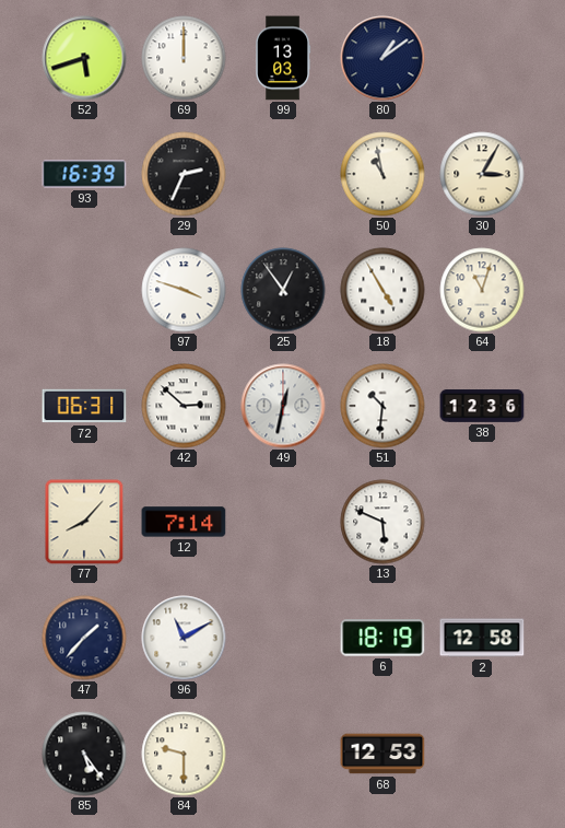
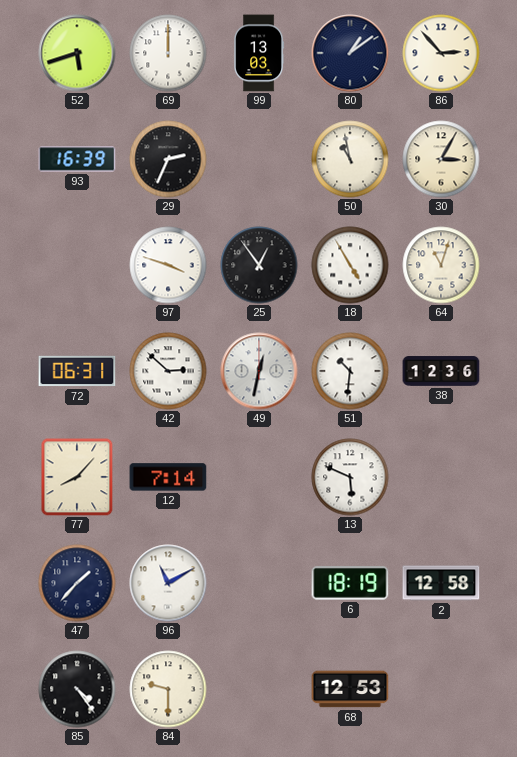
86: none -> 2:53 (441, 53)
85: 5:24 -> 4:24 (77, 689)
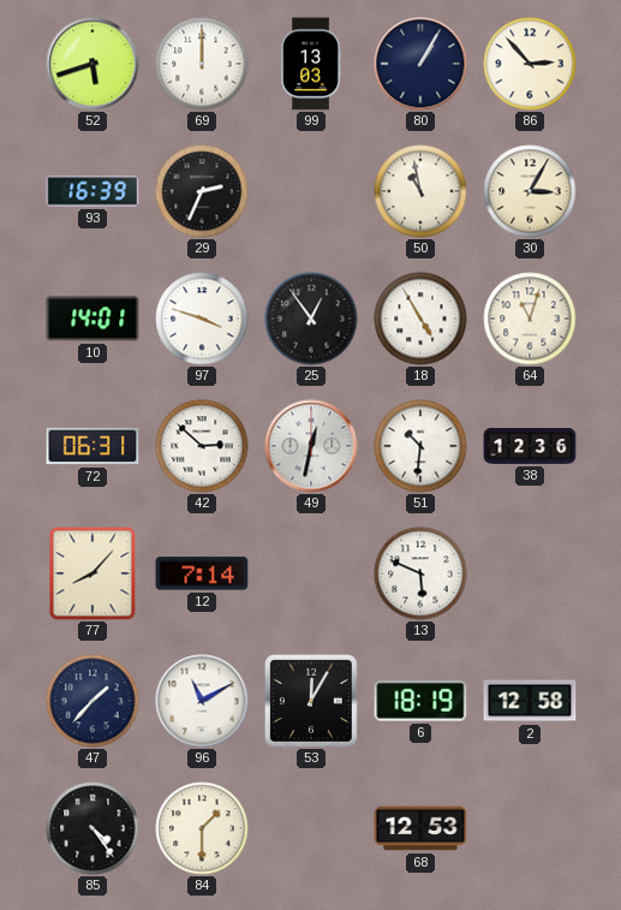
80: 1:09 -> 1:05 (420, 64)
10: none -> 14:01 (92, 319)
53: none -> 12:05 (311, 701)
84: 9:30 -> 1:30 (202, 828)
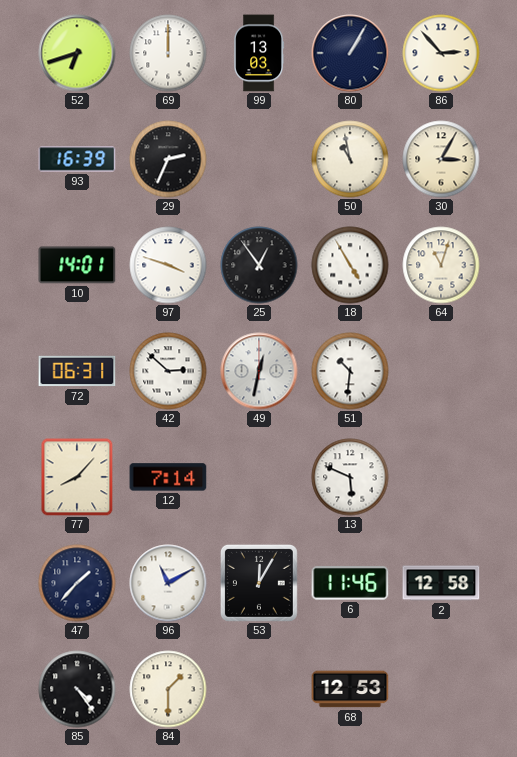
52: 5:42 -> 6:42 (77, 53)
38: 12:36 -> none (530, 446)
6: 18:19 -> 11:46 (350, 584)
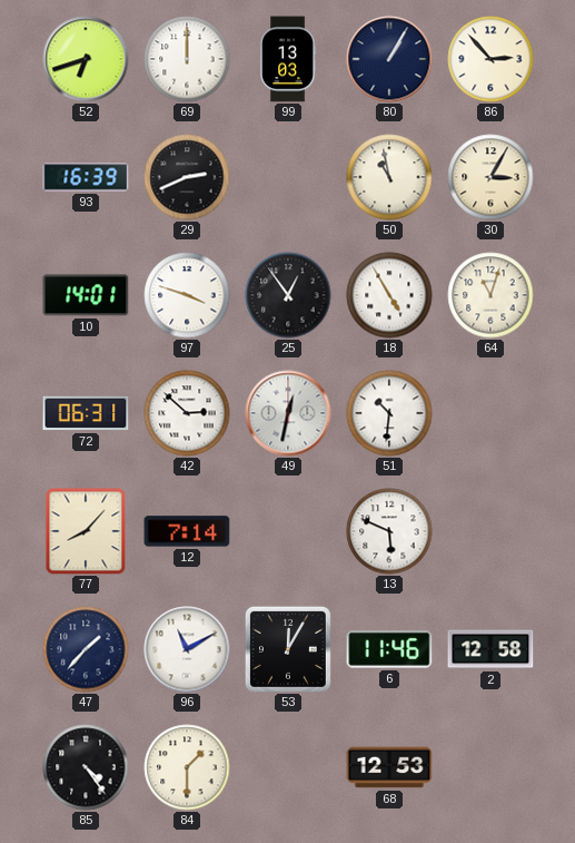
29: 2:34 -> 2:41 (187, 177)
